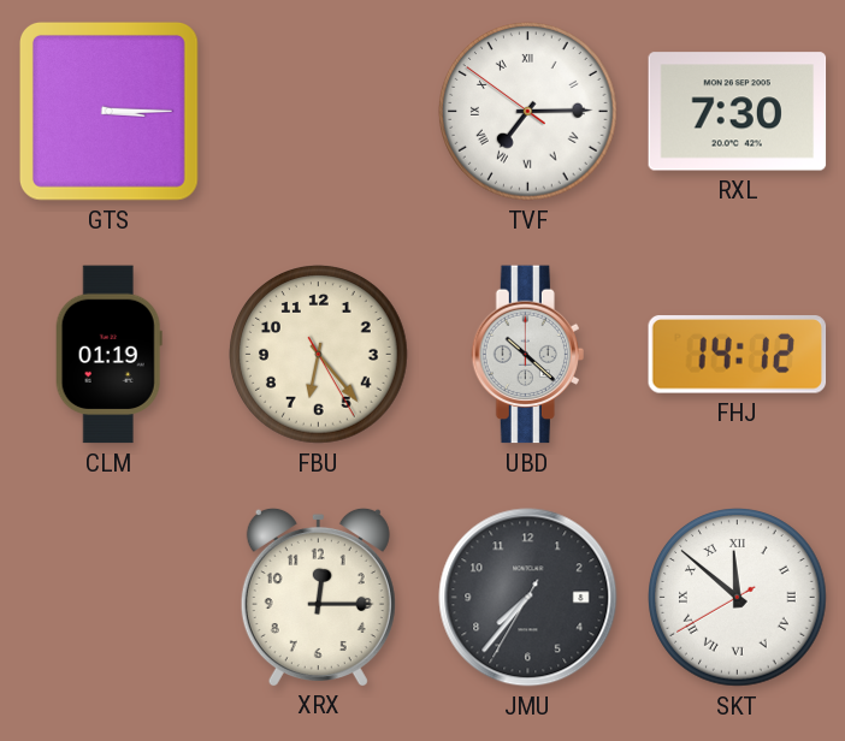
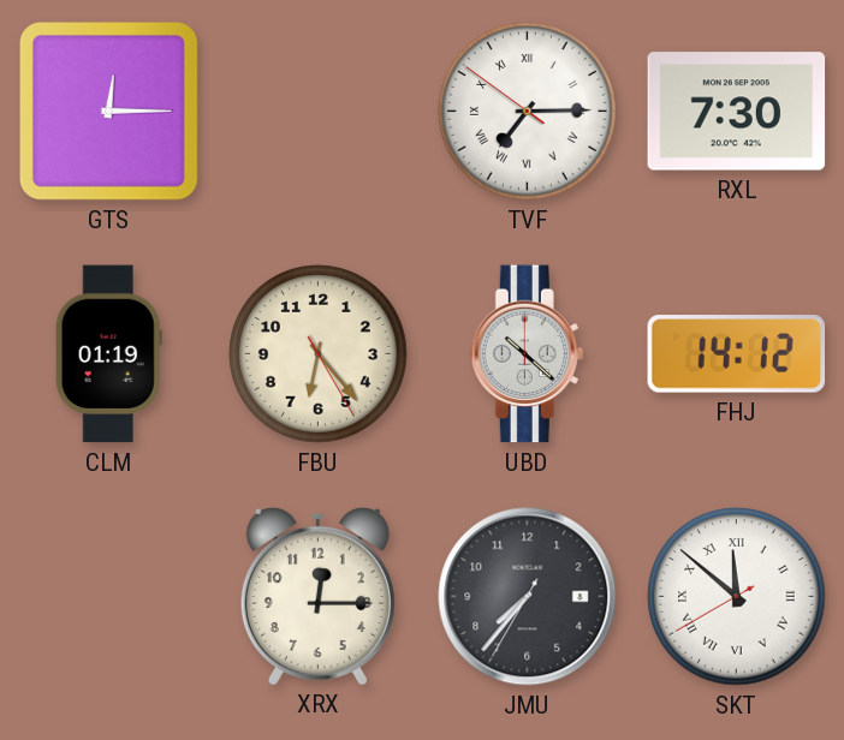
GTS: 3:15 -> 12:15 (108, 111)
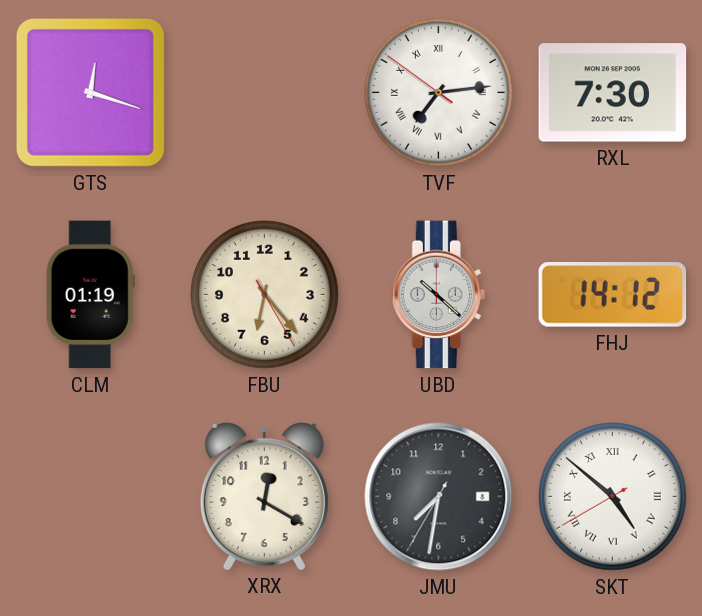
GTS: 12:15 -> 12:18 (90, 92)
TVF: 7:14 -> 7:13 (439, 93)
XRX: 12:15 -> 12:20 (264, 496)
JMU: 7:36 -> 7:31 (439, 497)
SKT: 11:51 -> 4:51 (613, 497)
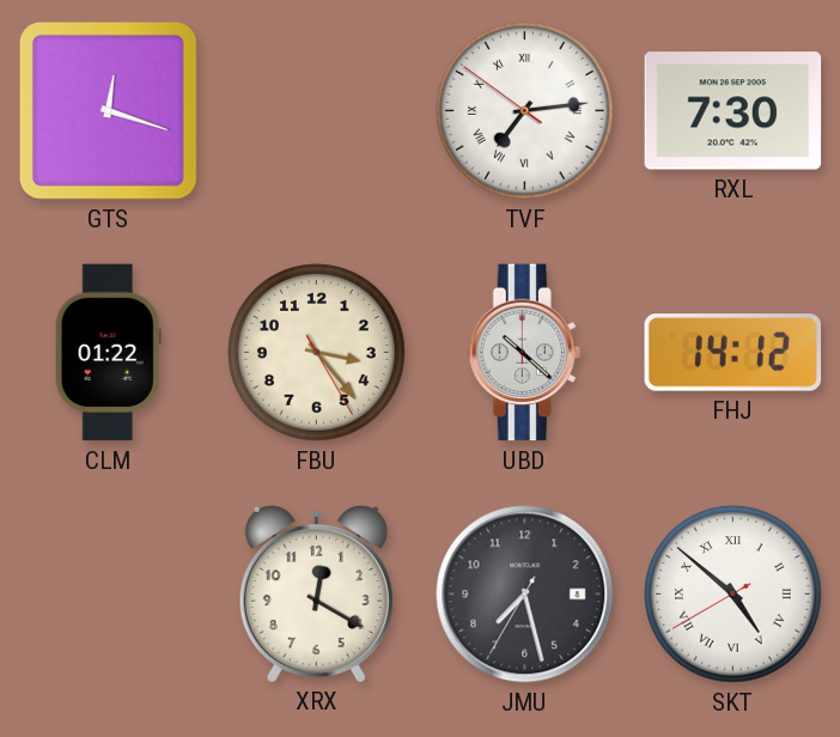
CLM: 01:19 -> 01:22 (108, 353)
FBU: 6:23 -> 3:23 (317, 353)
JMU: 7:31 -> 7:27 (525, 595)
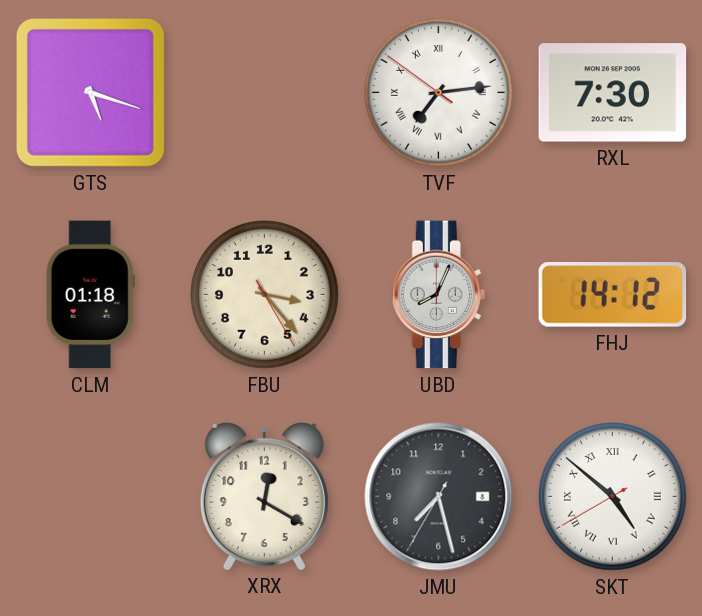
GTS: 12:18 -> 5:18 (90, 92)
CLM: 01:22 -> 01:18 (90, 295)
UBD: 10:22 -> 8:04 (438, 295)
